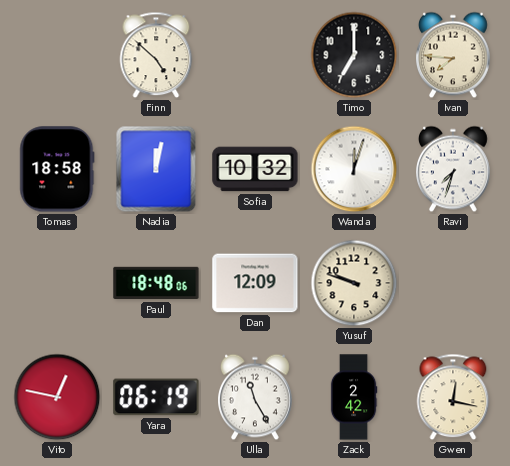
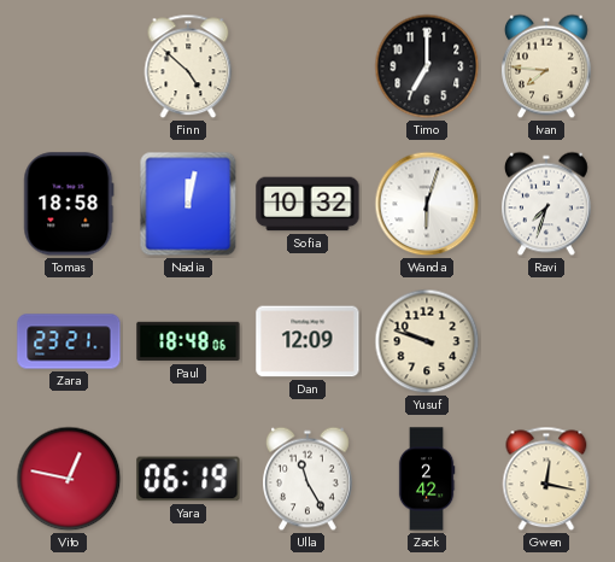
Wanda: 12:03 -> 6:03 (427, 204)
Zara: none -> 23:21 (69, 341)
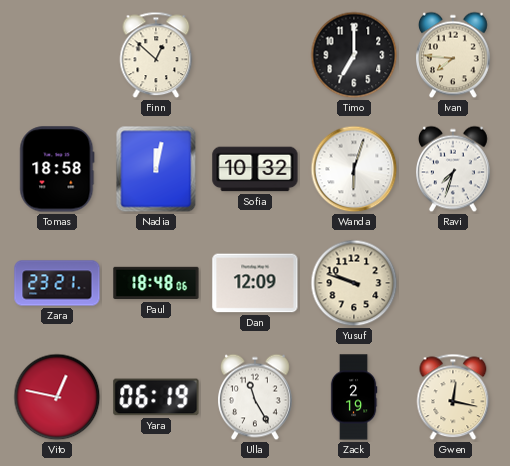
Finn: 4:52 -> 12:52 (156, 55)
Zack: 2:42 -> 2:19 (354, 397)
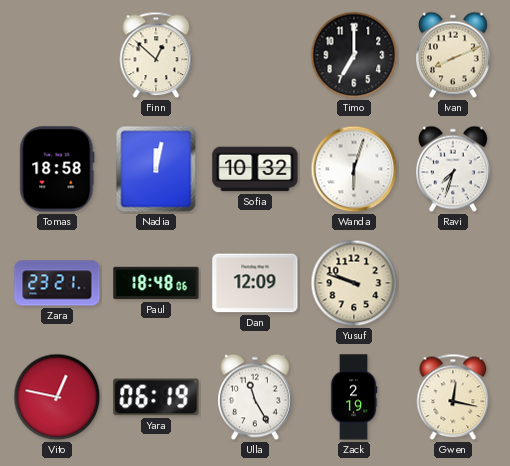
Ivan: 7:46 -> 8:11 (454, 55)
